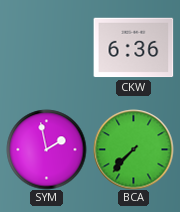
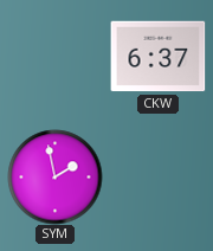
CKW: 6:36 -> 6:37 (157, 57)
BCA: 7:37 -> none (133, 149)
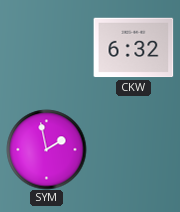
CKW: 6:37 -> 6:32 (133, 48)
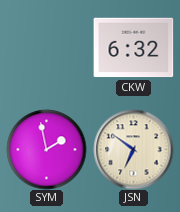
JSN: none -> 6:51 (133, 149)
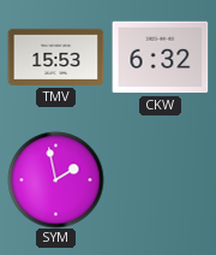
TMV: none -> 15:53 (55, 57)
JSN: 6:51 -> none (133, 149)
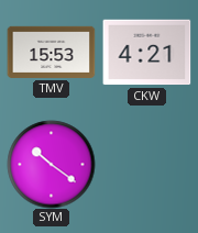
CKW: 6:32 -> 4:21 (146, 53)
SYM: 1:58 -> 10:21 (51, 164)
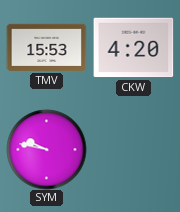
CKW: 4:21 -> 4:20 (133, 48)
SYM: 10:21 -> 9:47 (46, 149)
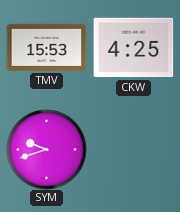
CKW: 4:20 -> 4:25 (133, 48)
SYM: 9:47 -> 9:42 (46, 149)
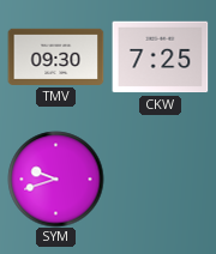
TMV: 15:53 -> 09:30 (55, 56)
CKW: 4:25 -> 7:25 (160, 58)
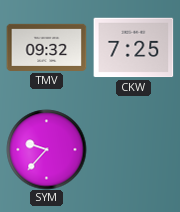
TMV: 09:30 -> 09:32 (46, 47)
SYM: 9:42 -> 9:37 (46, 149)
